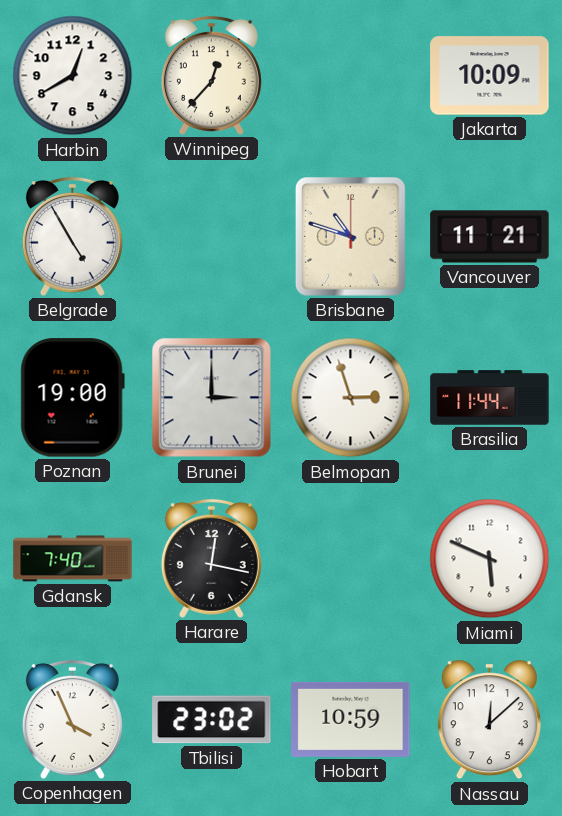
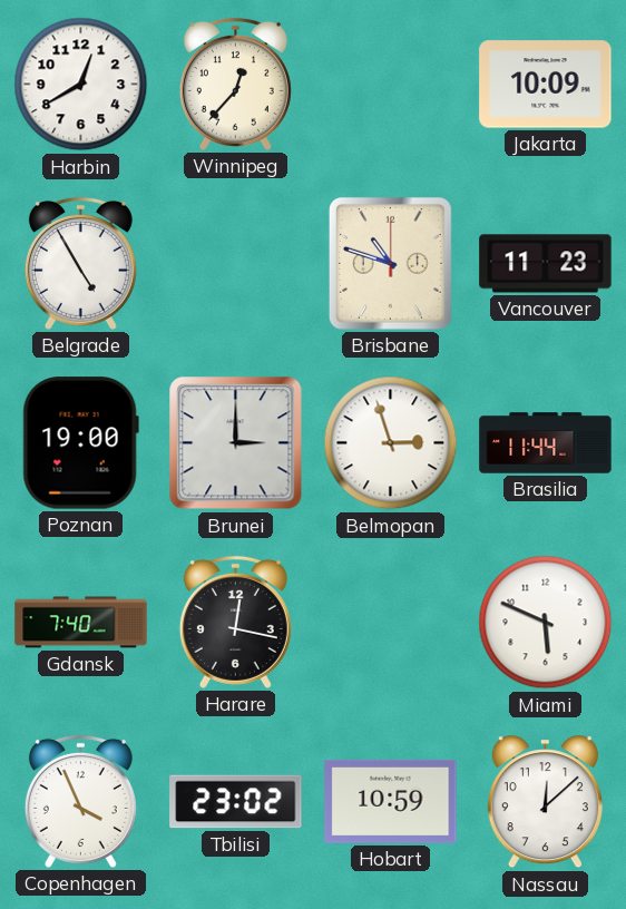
Vancouver: 11:21 -> 11:23 (546, 264)
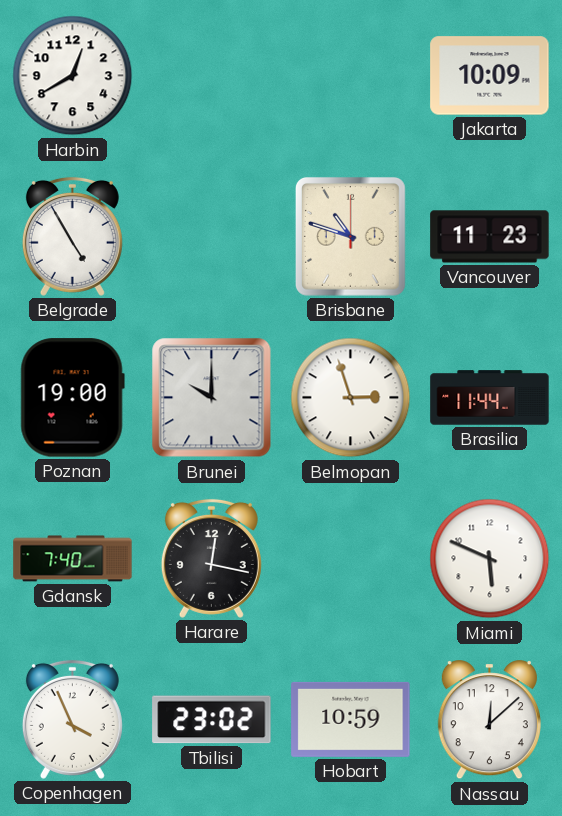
Winnipeg: 12:37 -> none (235, 84)
Brunei: 3:00 -> 10:00 (212, 398)
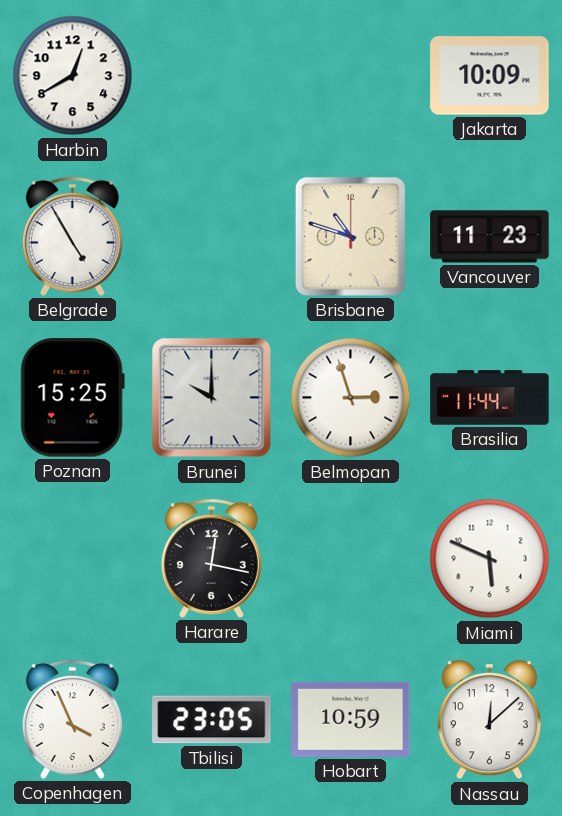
Poznan: 19:00 -> 15:25 (72, 398)
Gdansk: 7:40 -> none (73, 559)
Tbilisi: 23:02 -> 23:05 (212, 720)
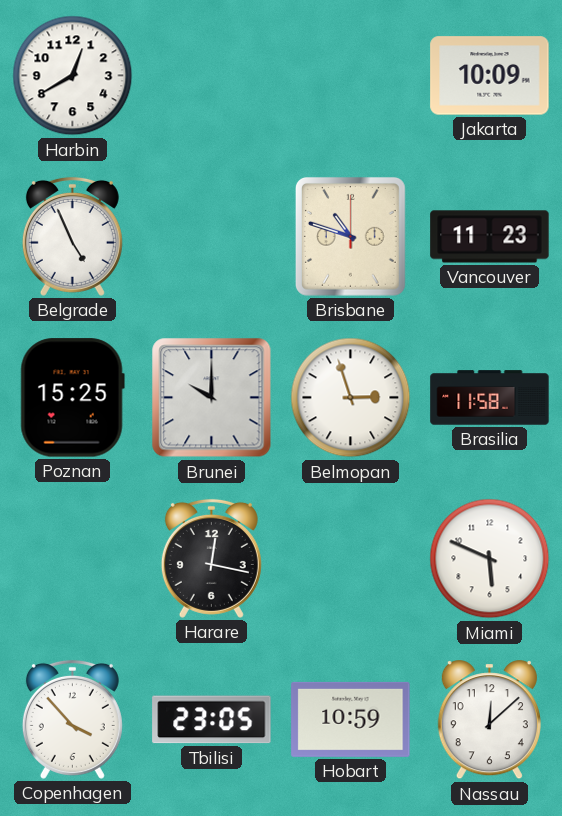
Belgrade: 4:55 -> 4:56 (72, 236)
Brasilia: 11:44 -> 11:58 (490, 398)
Copenhagen: 3:56 -> 3:53 (72, 719)
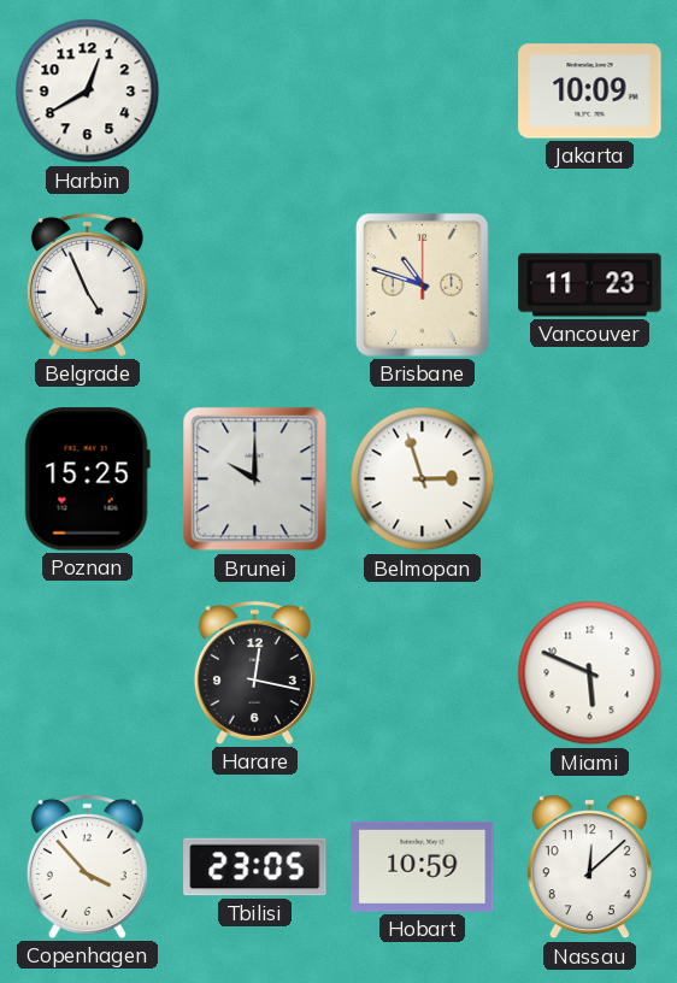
Brasilia: 11:58 -> none (490, 398)
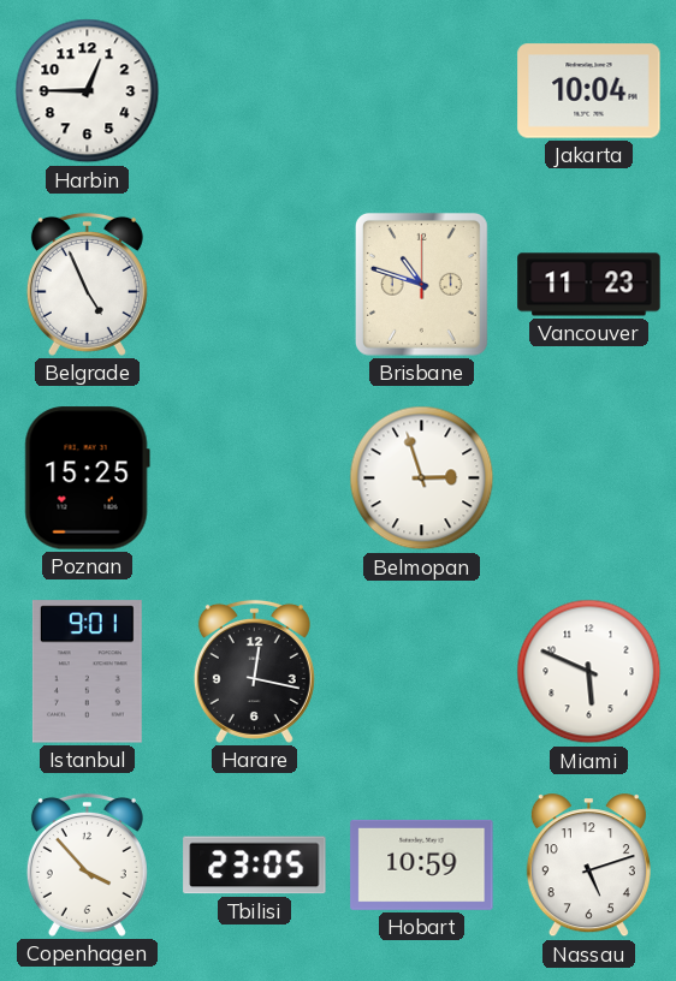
Harbin: 12:40 -> 12:45 (88, 91)
Jakarta: 10:09 -> 10:04 (589, 91)
Brunei: 10:00 -> none (255, 479)
Istanbul: none -> 9:01 (87, 672)
Nassau: 12:08 -> 5:12 (588, 866)
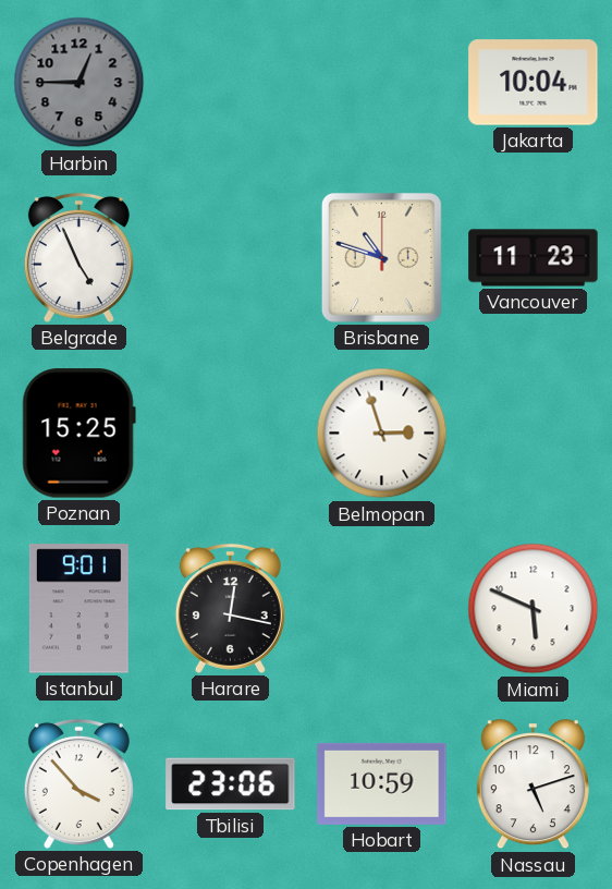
Harbin dial: white -> grey (79, 83)
Tbilisi: 23:05 -> 23:06 (231, 784)
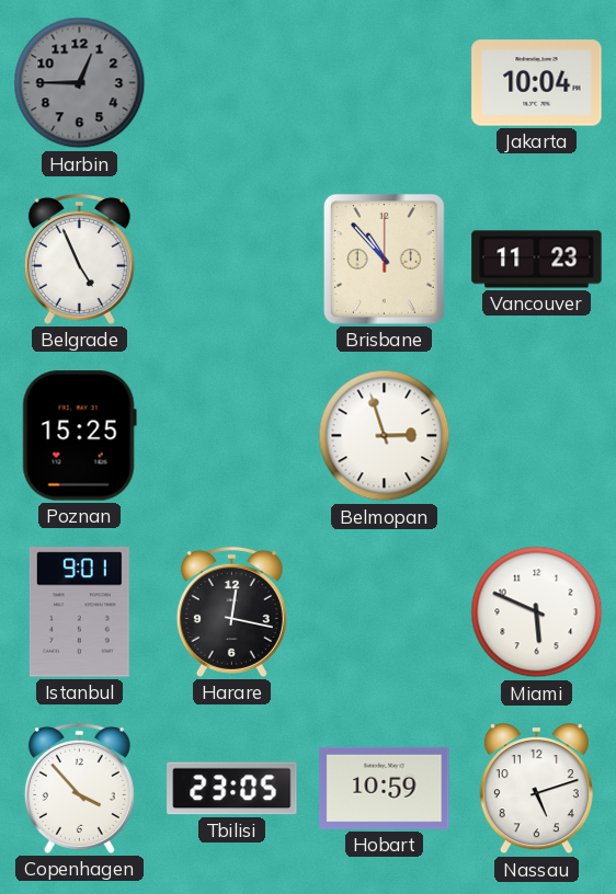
Brisbane: 10:48 -> 10:53 (384, 259)
Tbilisi: 23:06 -> 23:05 (232, 789)
